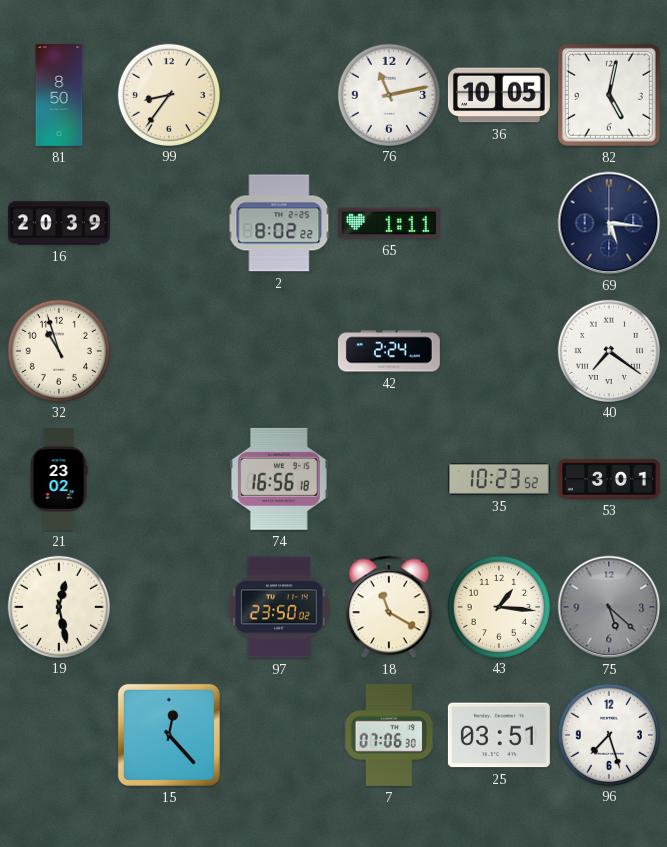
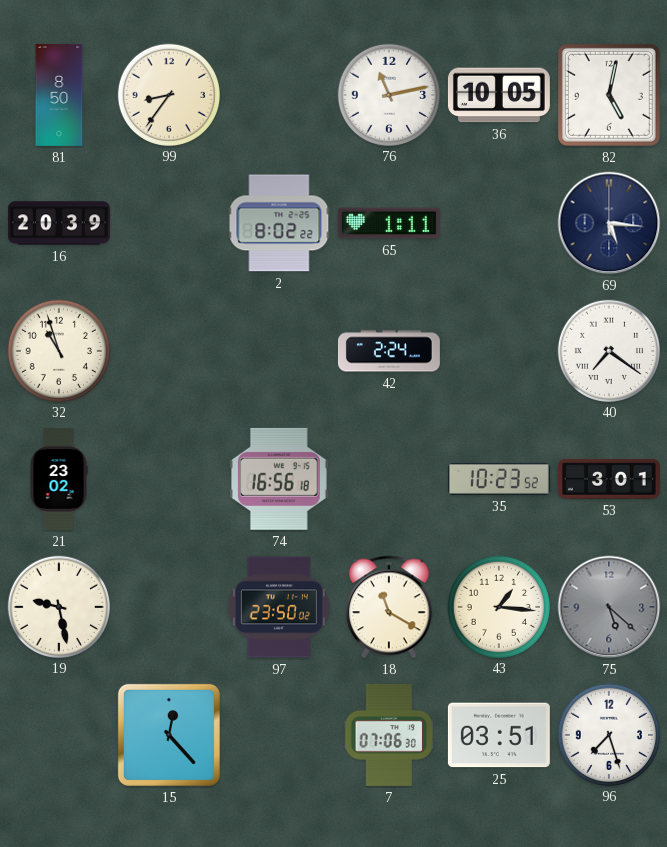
19: 12:28 -> 9:28 (58, 606)
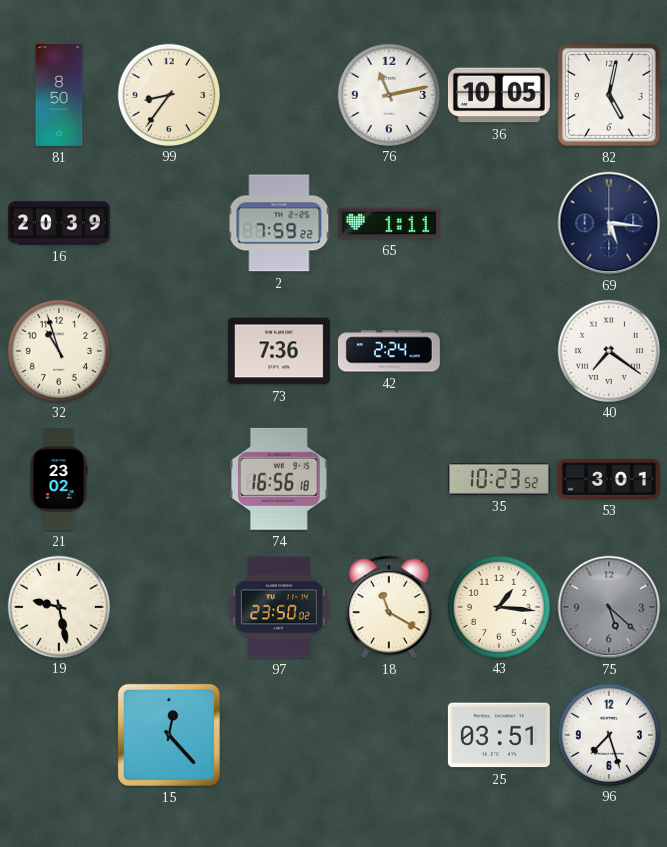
2: 8:02 -> 7:59 (279, 223)
73: none -> 7:36 (279, 351)
7: 07:06 -> none (389, 735)
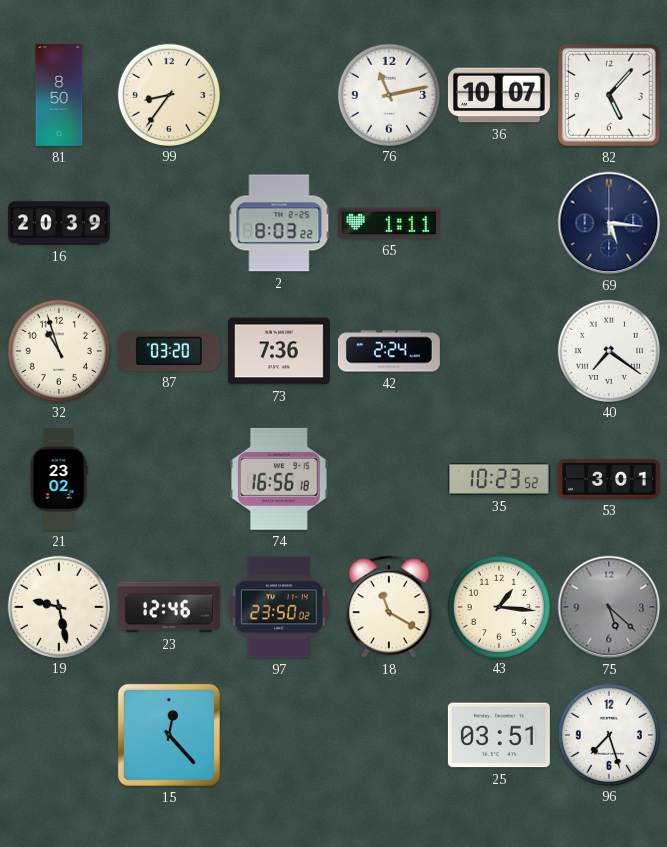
36: 10:05 -> 10:07 (499, 95)
82: 5:02 -> 5:07 (609, 95)
2: 7:59 -> 8:03 (279, 223)
87: none -> 03:20 (169, 351)
23: none -> 12:46 (169, 607)
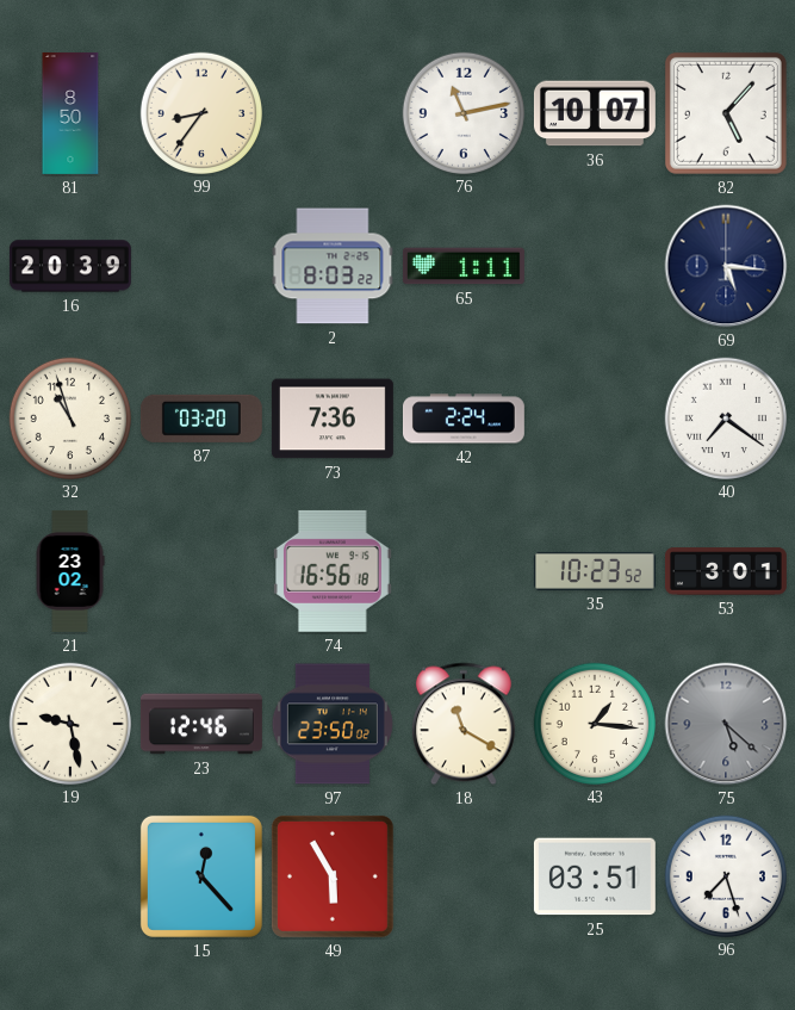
49: none -> 5:55 (333, 876)
